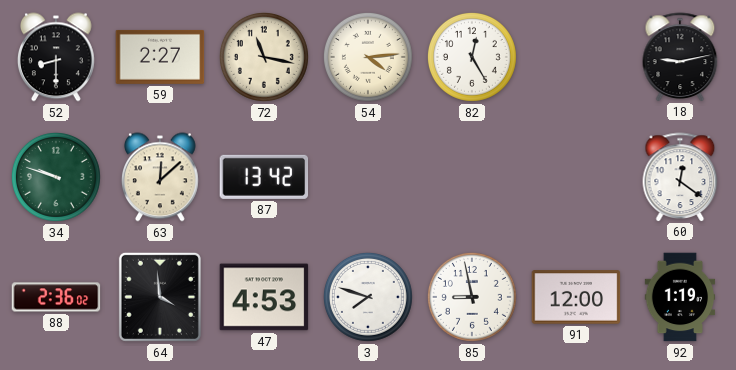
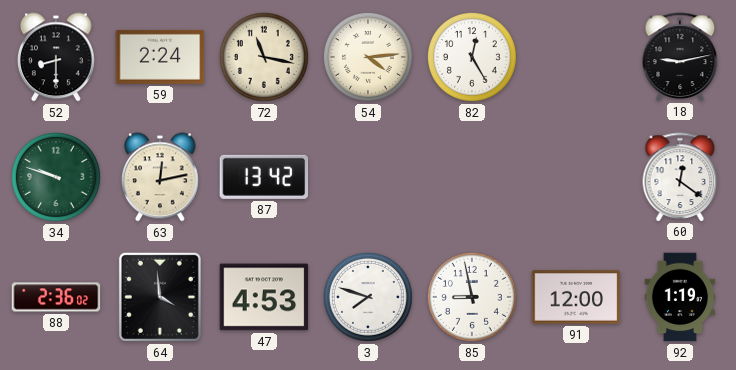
59: 2:27 -> 2:24 (160, 57)
63: 12:08 -> 12:13 (160, 177)
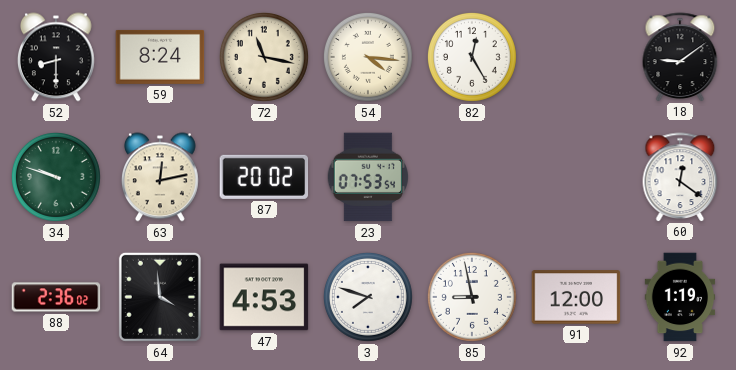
59: 2:24 -> 8:24 (160, 57)
54: 4:14 -> 4:16 (368, 57)
18: 9:13 -> 9:09 (680, 57)
87: 13:42 -> 20:02 (264, 177)
23: none -> 07:53 (368, 177)
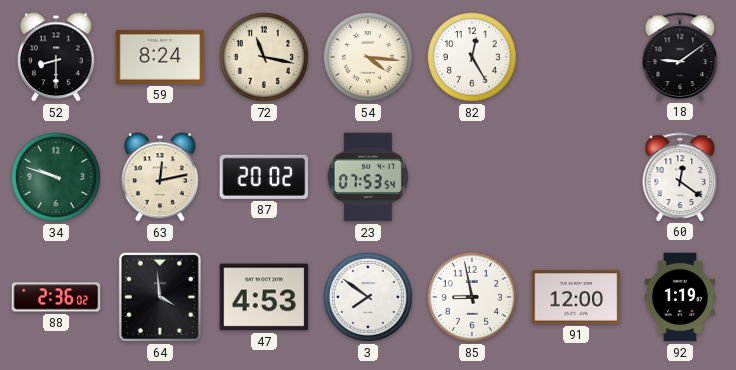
3: 7:48 -> 7:51 (368, 297)
